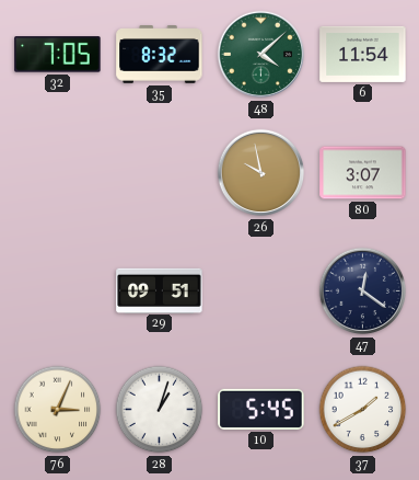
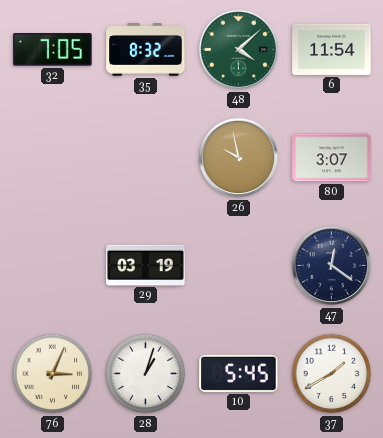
29: 09:51 -> 03:19 (146, 265)
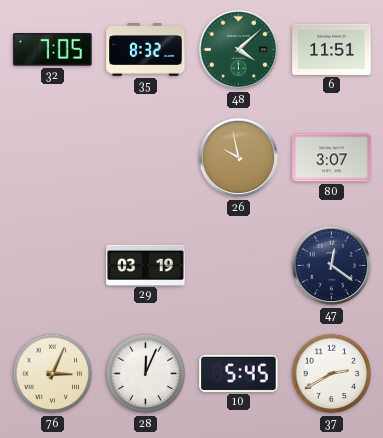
6: 11:54 -> 11:51 (332, 49)
28: 1:03 -> 12:04 (146, 374)
37: 1:40 -> 2:40 (332, 374)
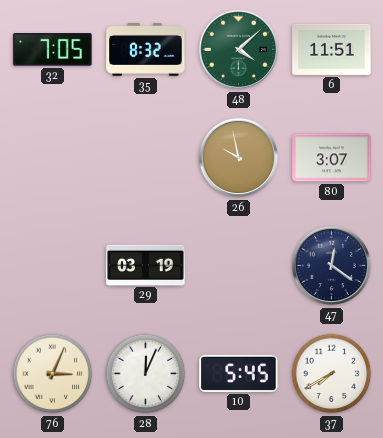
37: 2:40 -> 7:40 (332, 374)
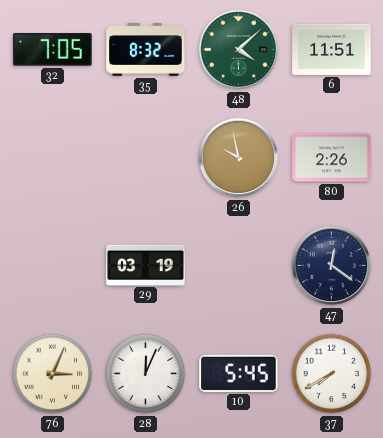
80: 3:07 -> 2:26 (332, 158)
